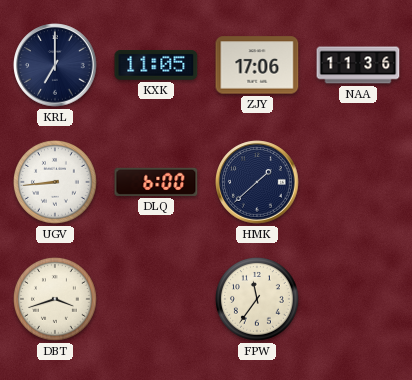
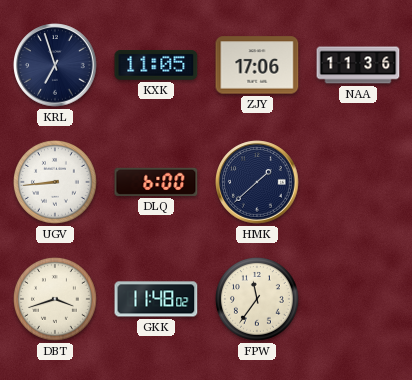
KRL: 7:00 -> 6:57 (55, 65)
GKK: none -> 11:48 (156, 299)
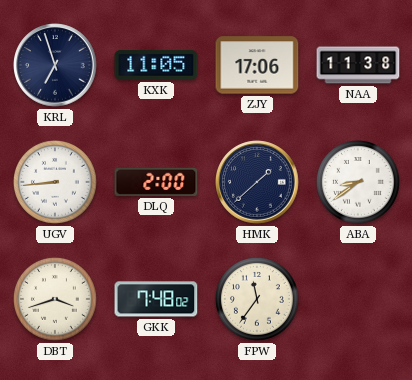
NAA: 11:36 -> 11:38 (358, 65)
DLQ: 6:00 -> 2:00 (156, 182)
ABA: none -> 8:39 (358, 182)
GKK: 11:48 -> 7:48 (156, 299)
